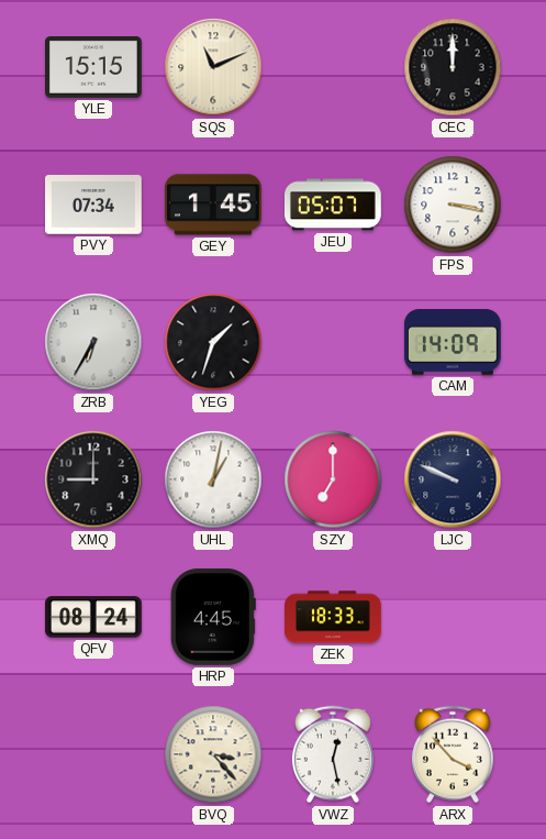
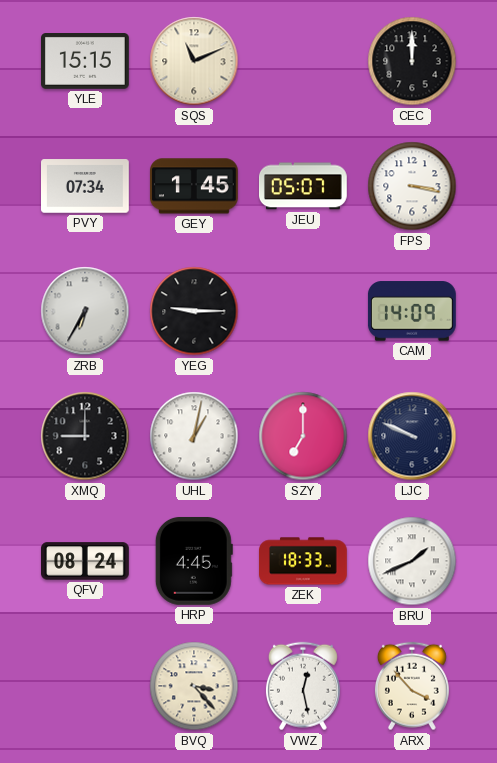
YEG: 1:33 -> 9:15 (194, 311)
BRU: none -> 1:41 (412, 561)
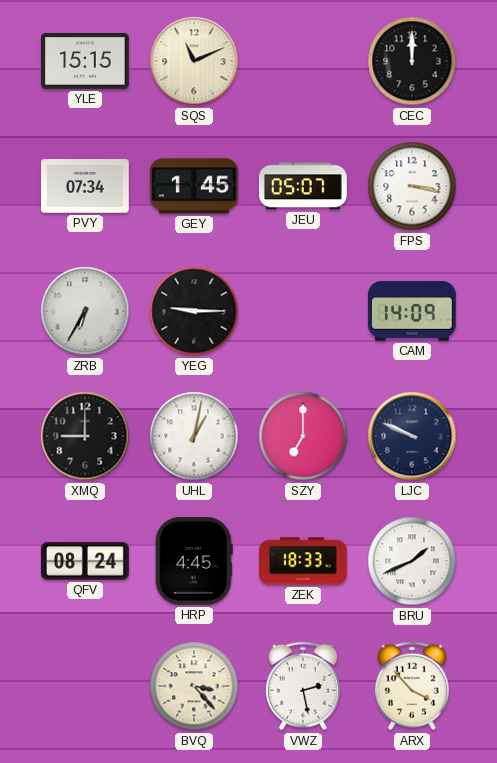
VWZ: 12:28 -> 2:28 (303, 686)
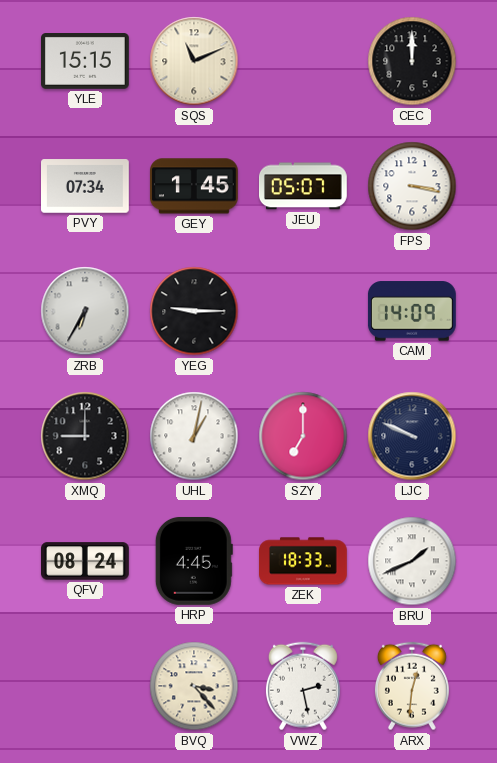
ARX: 3:53 -> 12:31 (412, 686)
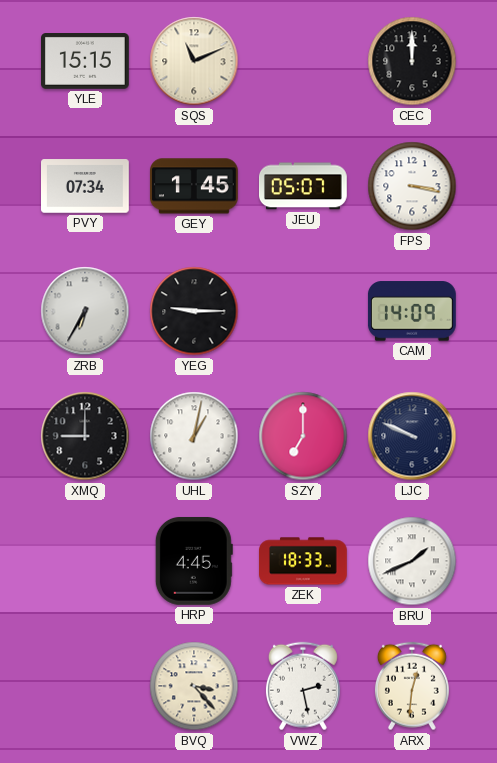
QFV: 08:24 -> none (86, 561)
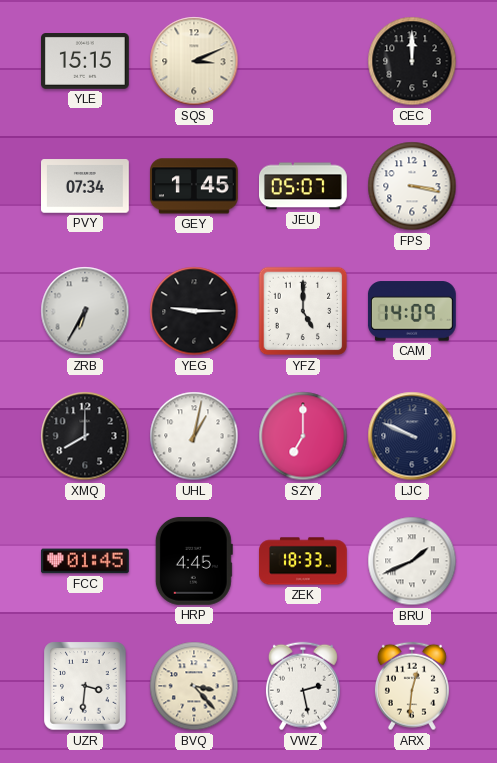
SQS: 11:11 -> 3:11 (194, 61)
YFZ: none -> 5:00 (303, 311)
XMQ: 9:00 -> 8:00 (85, 436)
FCC: none -> 01:45 (86, 561)
UZR: none -> 3:31 (85, 686)
